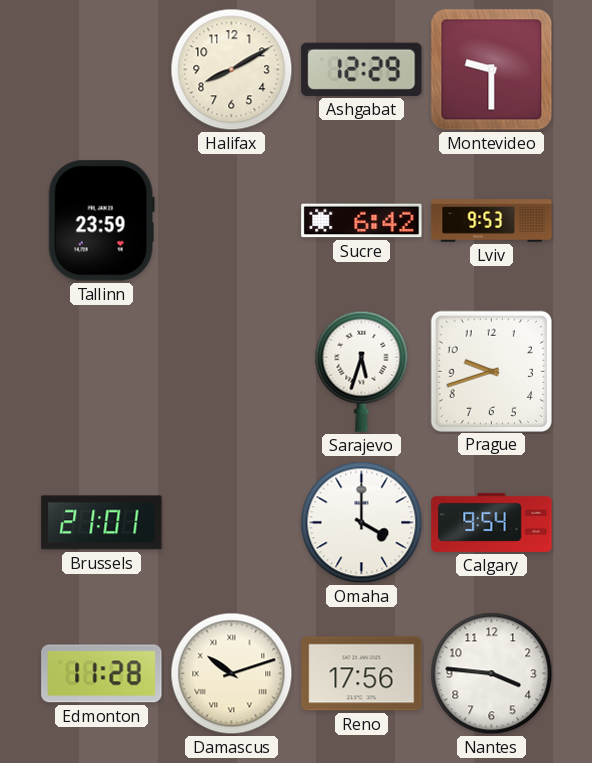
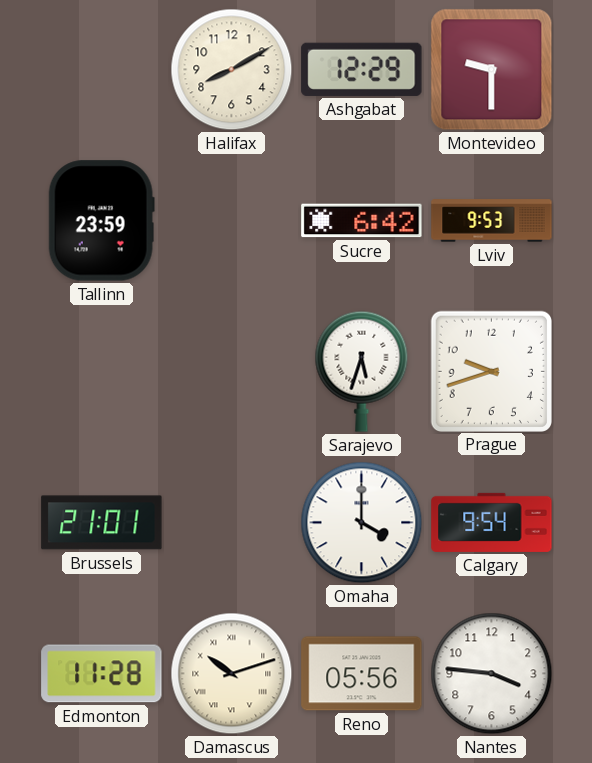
Reno: 17:56 -> 05:56 (362, 674)
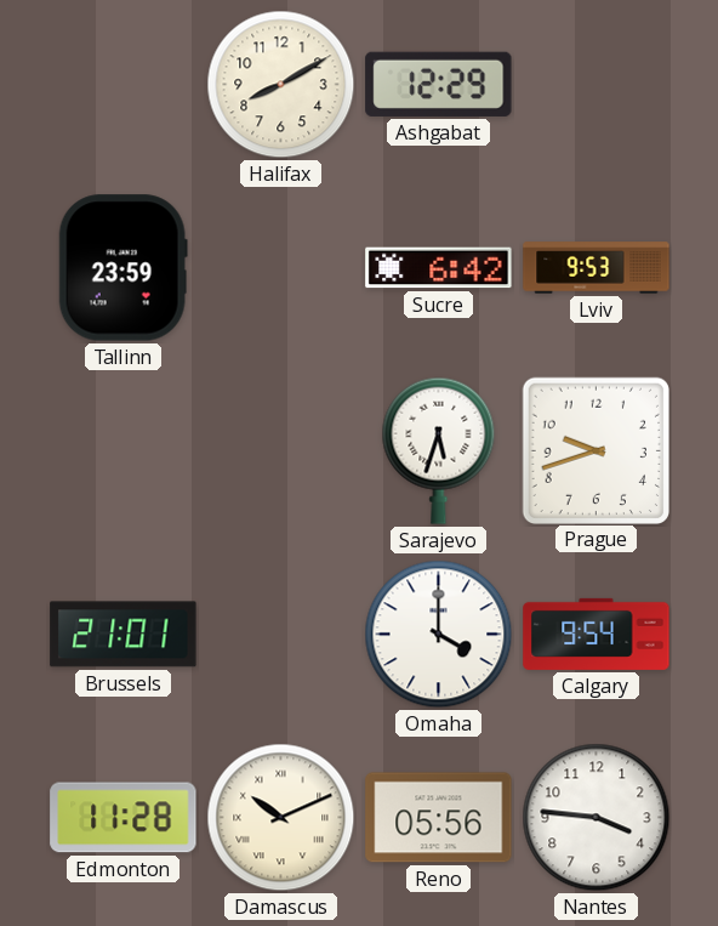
Montevideo: 9:30 -> none (492, 70)
Damascus: 10:12 -> 10:11 (281, 818)
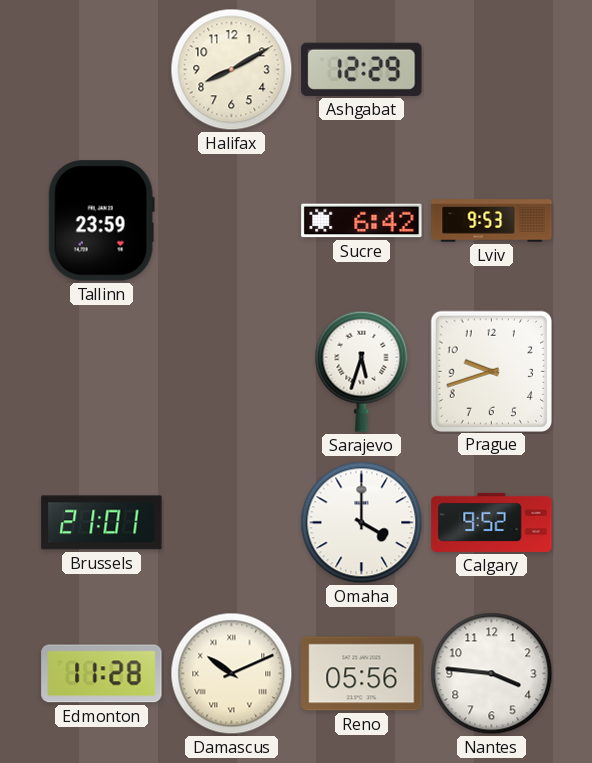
Calgary: 9:54 -> 9:52 (492, 522)
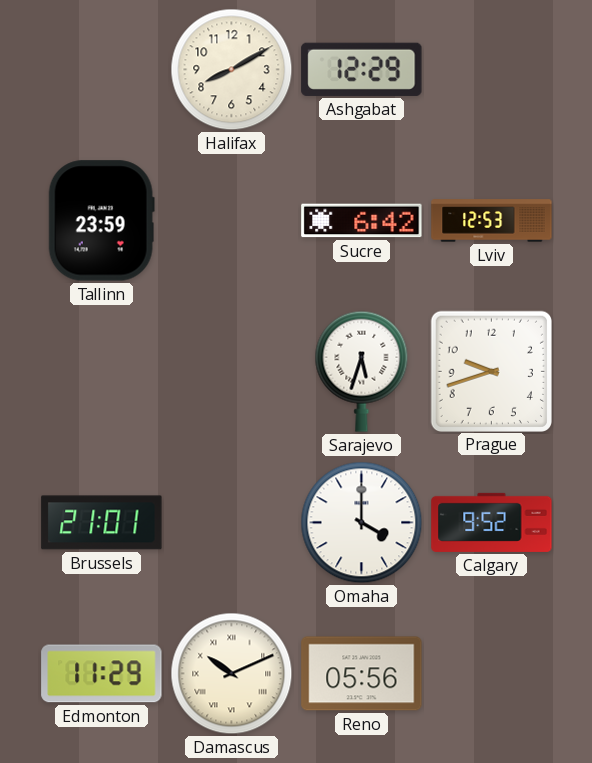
Lviv: 9:53 -> 12:53 (492, 221)
Edmonton: 11:28 -> 11:29 (102, 674)
Nantes: 3:46 -> none (492, 674)
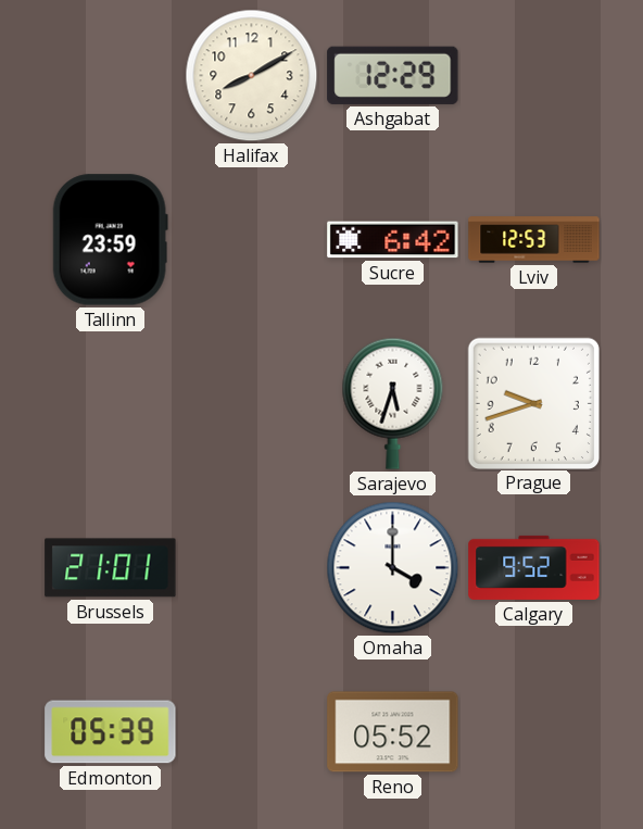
Edmonton: 11:29 -> 05:39 (111, 732)
Damascus: 10:11 -> none (232, 674)
Reno: 05:56 -> 05:52 (393, 732)
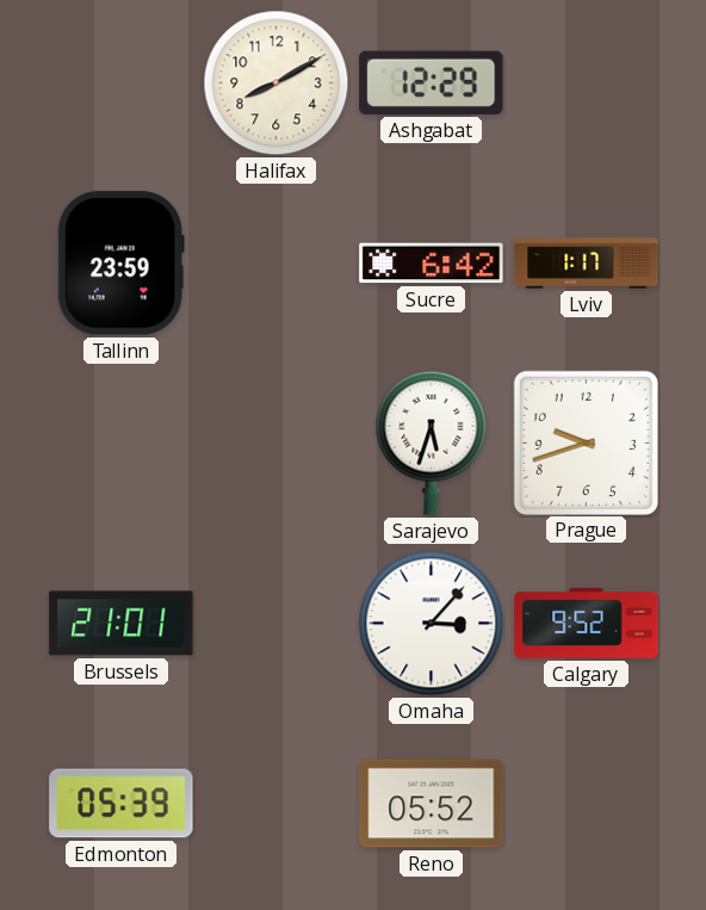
Lviv: 12:53 -> 1:17 (587, 264)
Omaha: 4:00 -> 3:07 (432, 624)
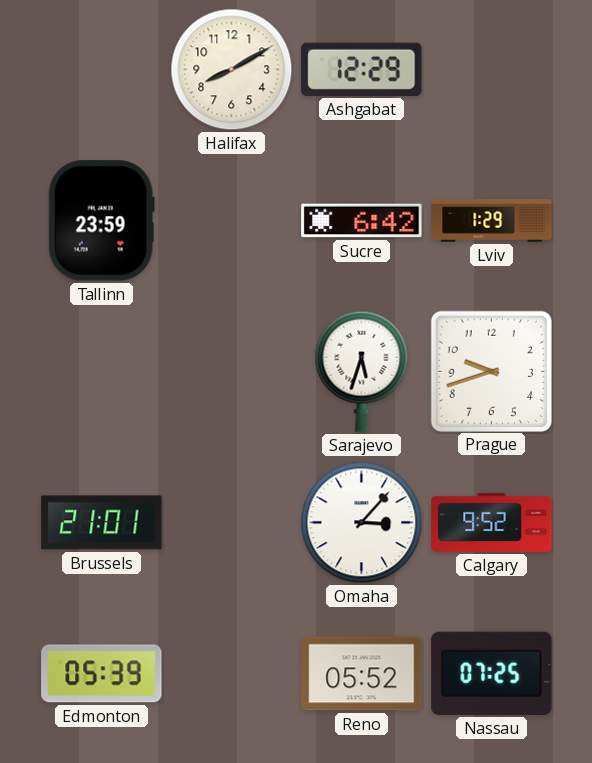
Lviv: 1:17 -> 1:29 (492, 221)
Nassau: none -> 07:25 (492, 673)
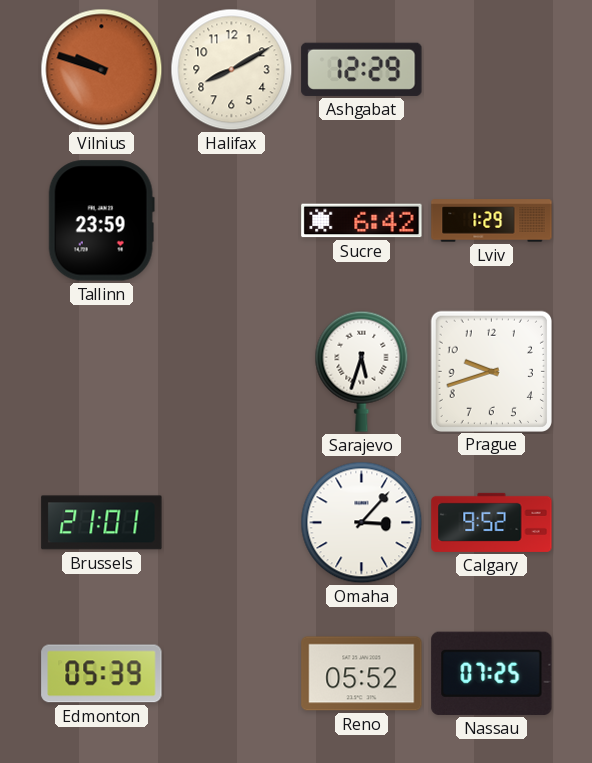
Vilnius: none -> 9:48 (102, 70)
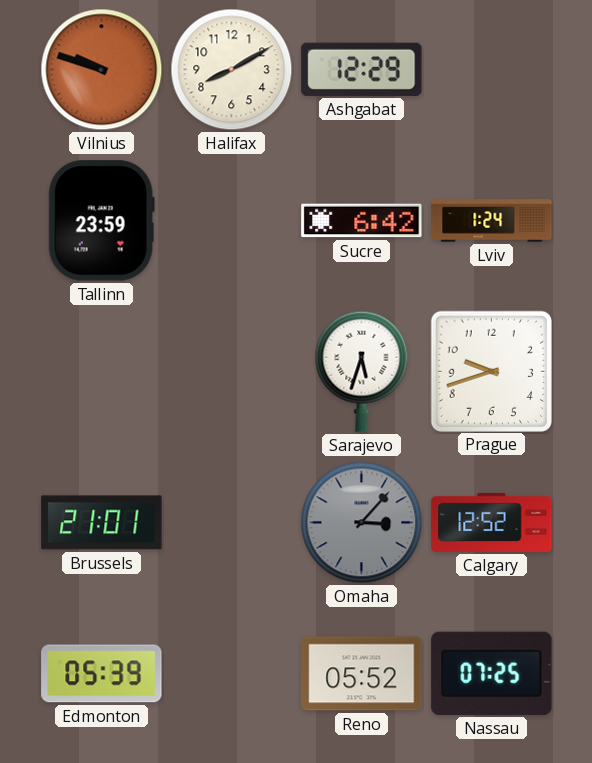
Lviv: 1:29 -> 1:24 (492, 221)
Omaha dial: white -> grey (362, 523)
Calgary: 9:52 -> 12:52 (492, 522)
